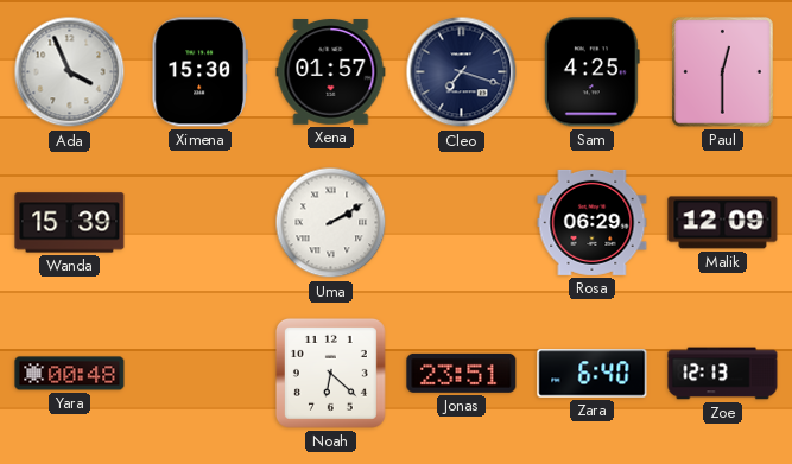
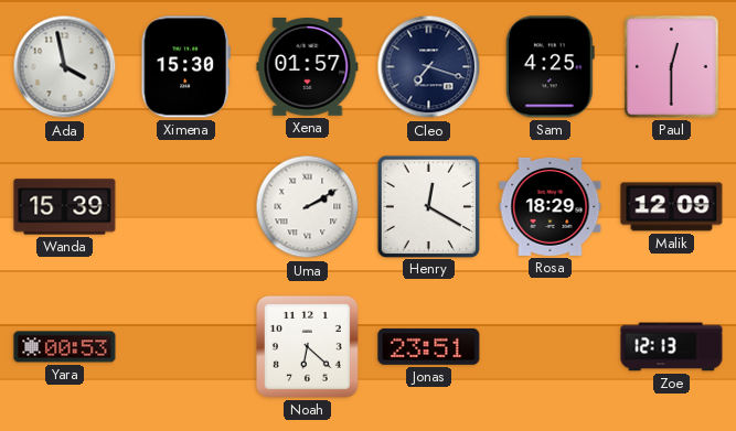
Ada: 3:56 -> 3:58 (65, 67)
Henry: none -> 12:20 (428, 206)
Rosa: 06:29 -> 18:29 (551, 206)
Yara: 00:48 -> 00:53 (65, 347)
Zara: 6:40 -> none (593, 374)
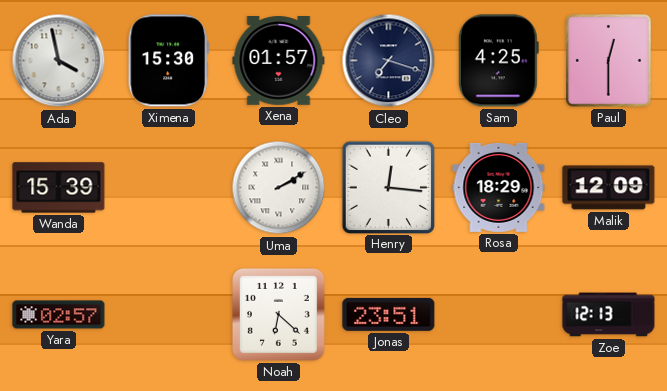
Henry: 12:20 -> 12:16 (388, 187)
Yara: 00:53 -> 02:57 (59, 315)
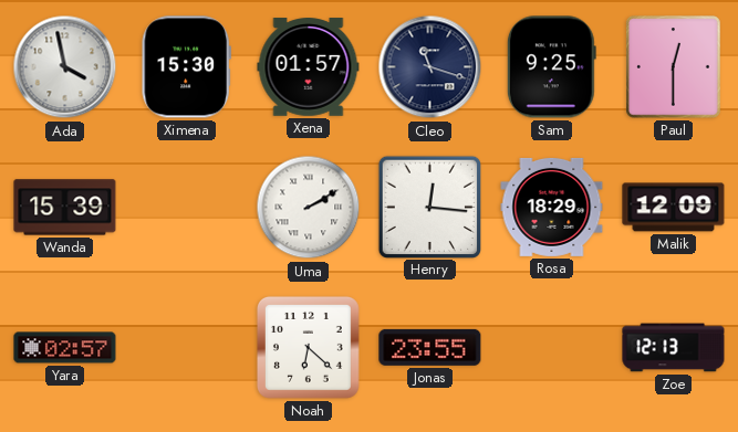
Cleo: 7:18 -> 11:18 (430, 67)
Sam: 4:25 -> 9:25 (551, 67)
Jonas: 23:51 -> 23:55 (430, 347)
